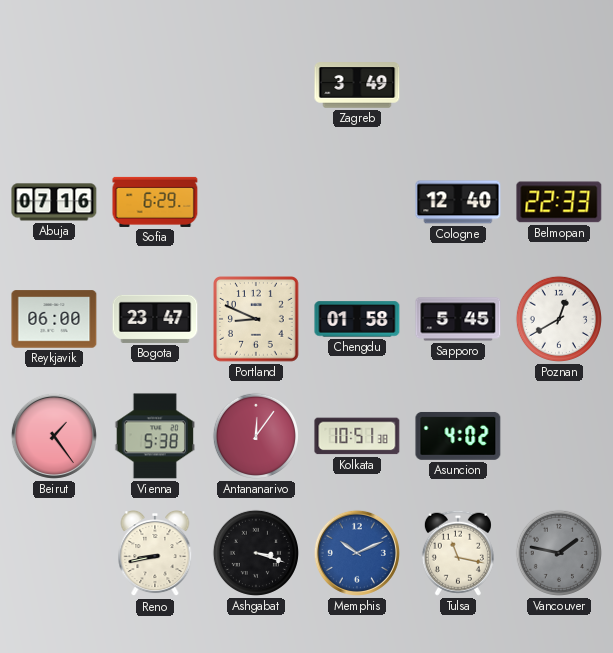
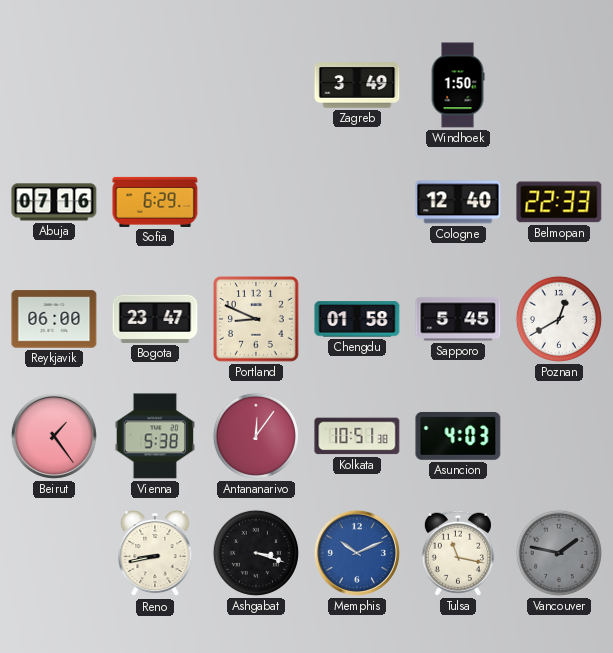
Windhoek: none -> 1:50 (458, 85)
Asuncion: 4:02 -> 4:03 (458, 436)
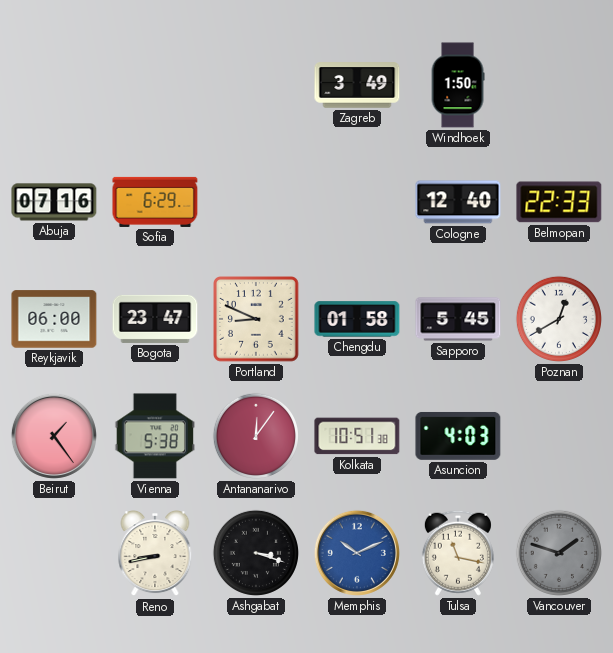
Vancouver: 1:47 -> 1:48 (559, 553)
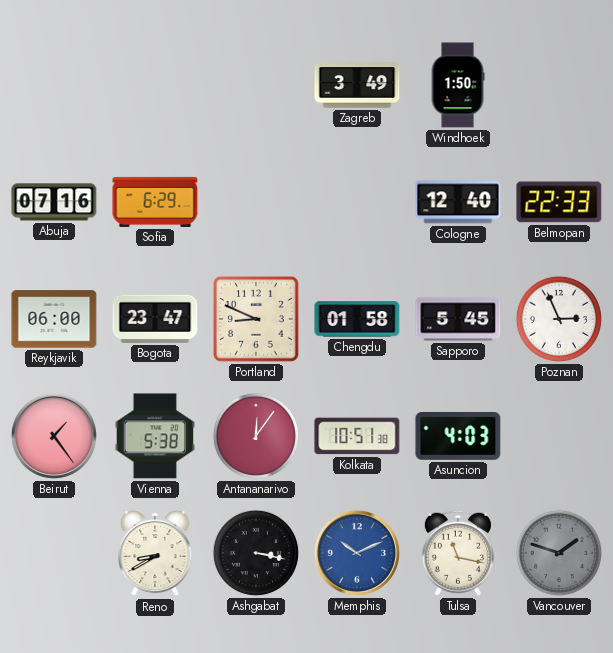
Poznan: 12:40 -> 2:56 (559, 319)
Reno: 8:43 -> 8:40 (155, 554)
Ashgabat: 3:18 -> 3:17 (256, 553)
